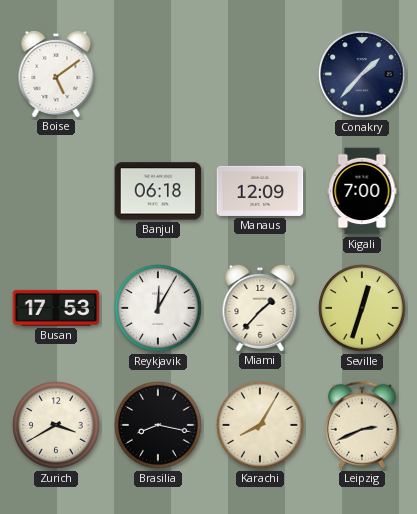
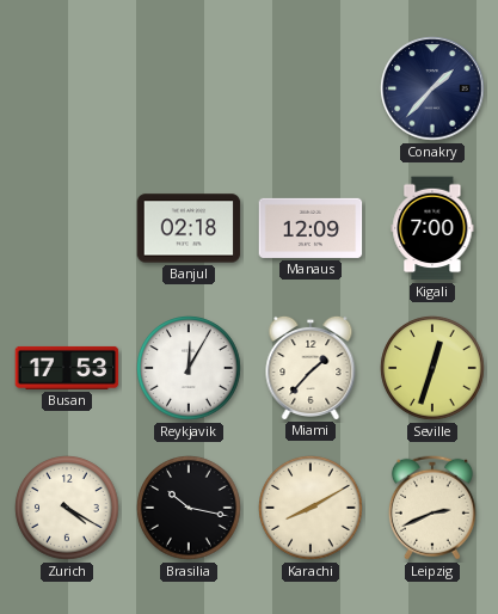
Boise: 5:09 -> none (56, 73)
Banjul: 06:18 -> 02:18 (189, 228)
Zurich: 3:40 -> 4:20 (67, 508)
Brasilia: 8:17 -> 10:17 (189, 508)
Karachi: 8:05 -> 8:10 (311, 508)
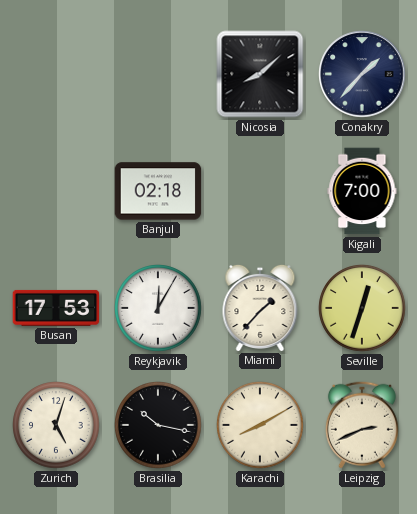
Nicosia: none -> 8:08 (260, 74)
Manaus: 12:09 -> none (311, 228)
Zurich: 4:20 -> 5:03 (56, 425)
